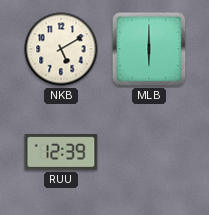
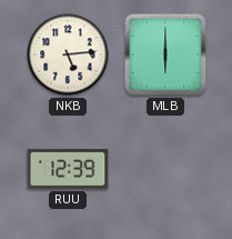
NKB: 5:10 -> 5:14 (68, 54)
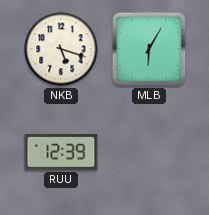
NKB: 5:14 -> 5:18 (61, 49)
MLB: 6:00 -> 6:05 (149, 49)
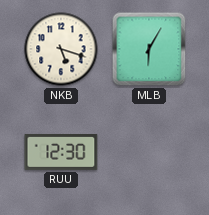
RUU: 12:39 -> 12:30 (61, 152)
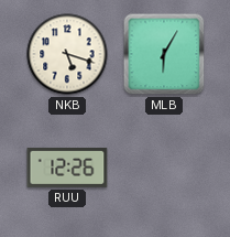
RUU: 12:30 -> 12:26 (67, 168)
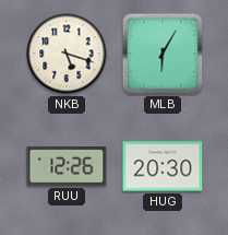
HUG: none -> 20:30 (163, 166)
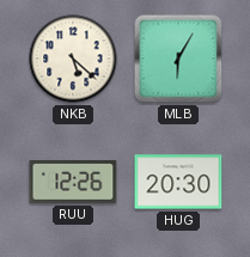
NKB: 5:18 -> 5:22 (73, 59)
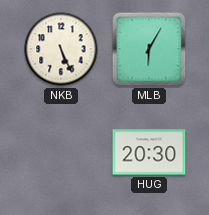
NKB: 5:22 -> 5:26 (61, 49)
RUU: 12:26 -> none (73, 182)
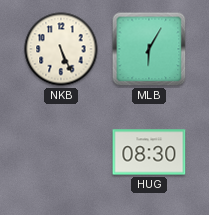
HUG: 20:30 -> 08:30 (149, 152)
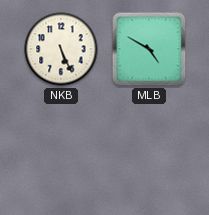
MLB: 6:05 -> 4:50 (149, 49)
HUG: 08:30 -> none (149, 152)
